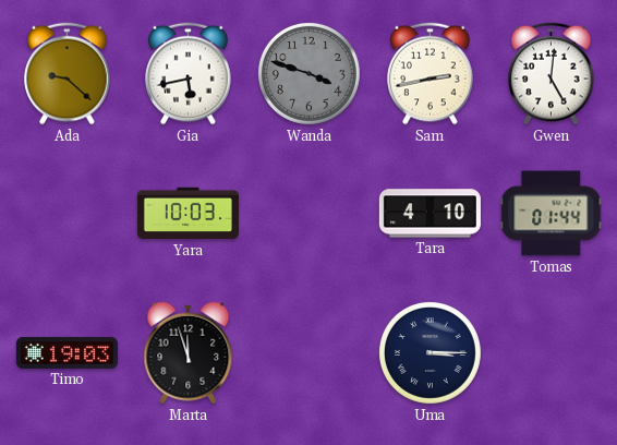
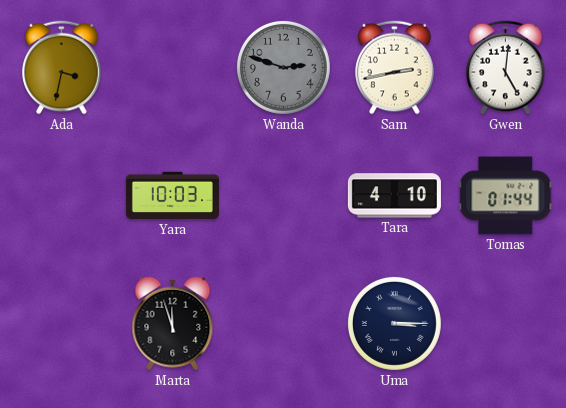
Ada: 9:22 -> 3:32 (62, 68)
Gia: 5:43 -> none (189, 74)
Wanda: 3:48 -> 2:48 (283, 67)
Timo: 19:03 -> none (66, 352)
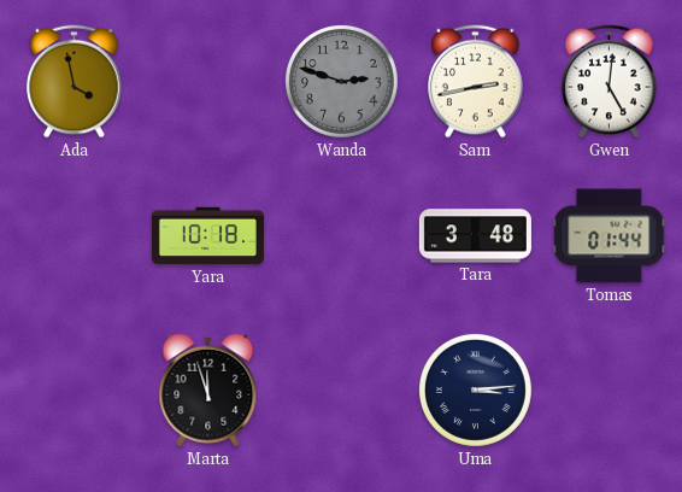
Ada: 3:32 -> 3:58 (75, 82)
Yara: 10:03 -> 10:18 (207, 236)
Tara: 4:10 -> 3:48 (475, 236)
Uma: 3:15 -> 3:14 (475, 389)
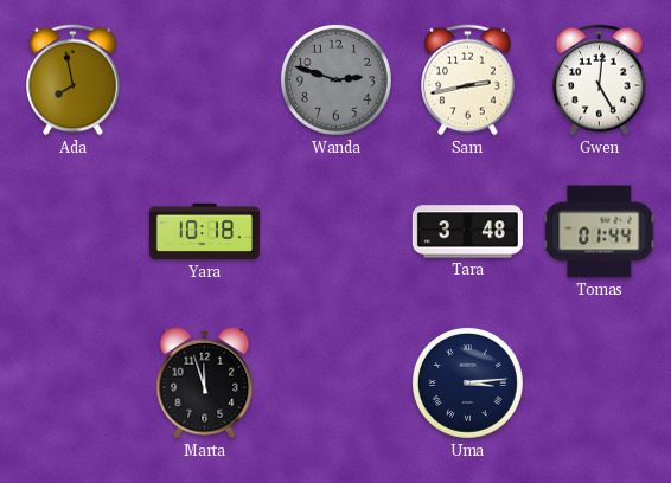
Ada: 3:58 -> 7:58 (74, 80)
